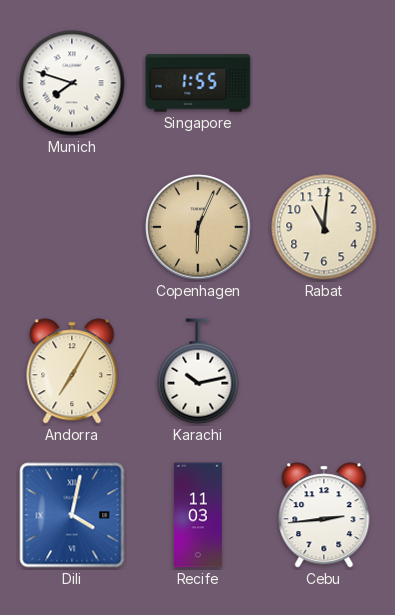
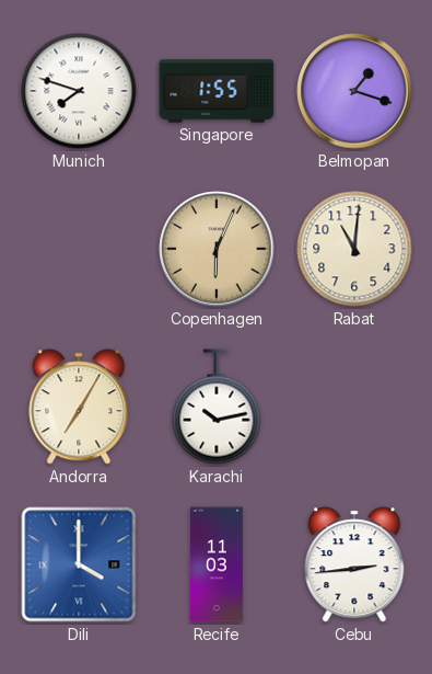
Belmopan: none -> 1:18 (354, 91)
Dili: 4:02 -> 4:00 (79, 564)
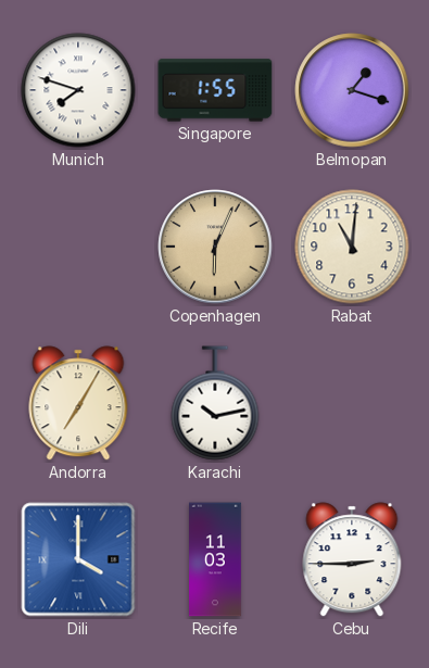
Cebu: 2:44 -> 2:45 (352, 559)
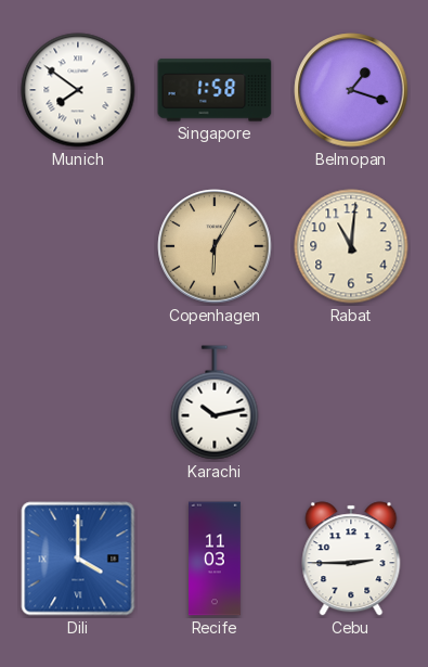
Munich: 7:48 -> 7:51 (78, 90)
Singapore: 1:55 -> 1:58 (215, 90)
Copenhagen: 6:04 -> 6:05 (215, 246)
Andorra: 7:05 -> none (78, 403)
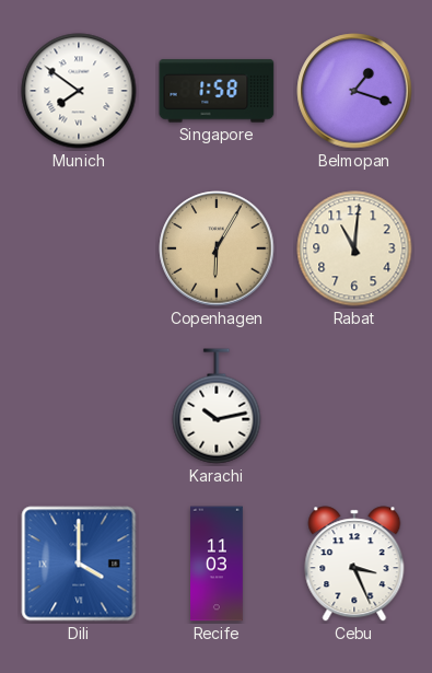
Cebu: 2:45 -> 3:26 (354, 564)
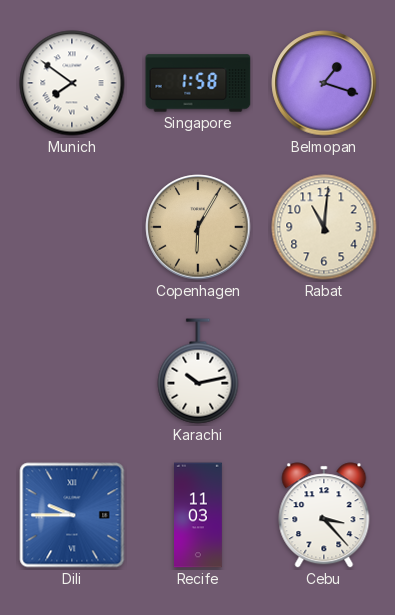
Dili: 4:00 -> 9:45 (72, 515)
Cebu: 3:26 -> 3:23 (324, 515)
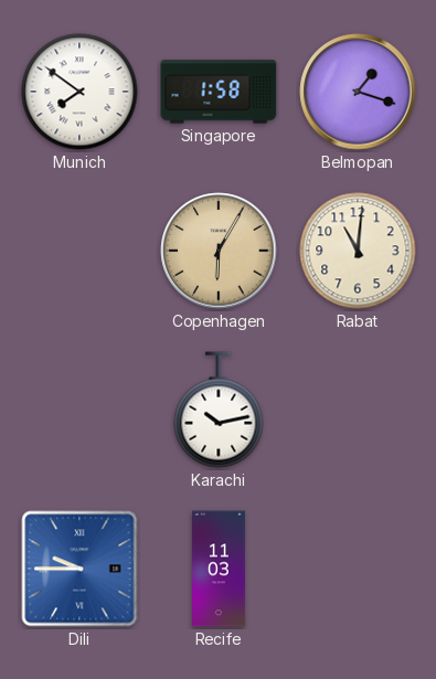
Cebu: 3:23 -> none (324, 515)
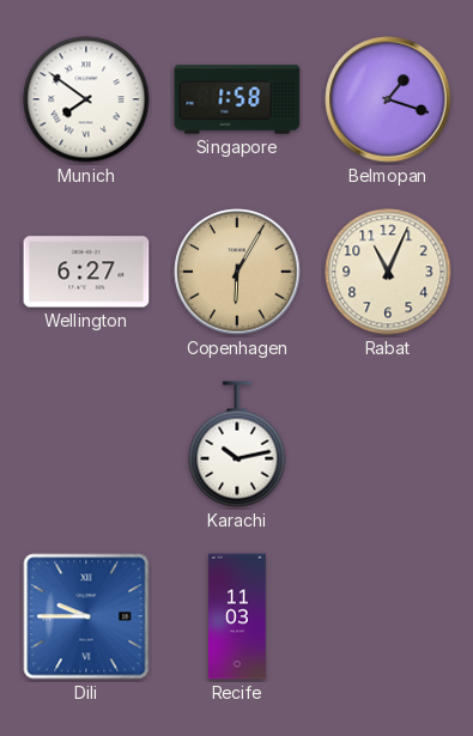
Wellington: none -> 6:27 (86, 272)
Rabat: 11:01 -> 11:04 (388, 272)
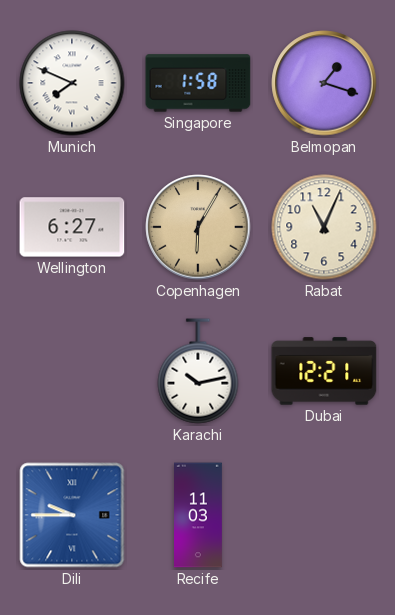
Munich: 7:51 -> 7:49 (72, 83)
Dubai: none -> 12:21 (324, 371)
